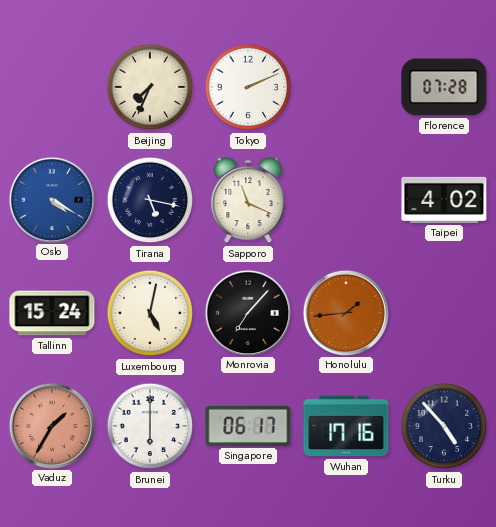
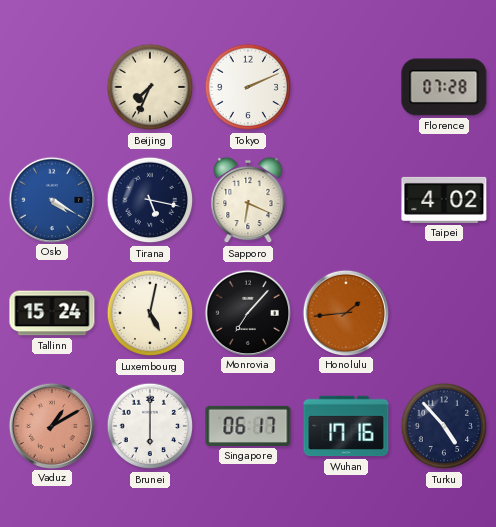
Sapporo: 11:19 -> 6:19 (248, 200)
Vaduz: 1:35 -> 1:10 (51, 425)
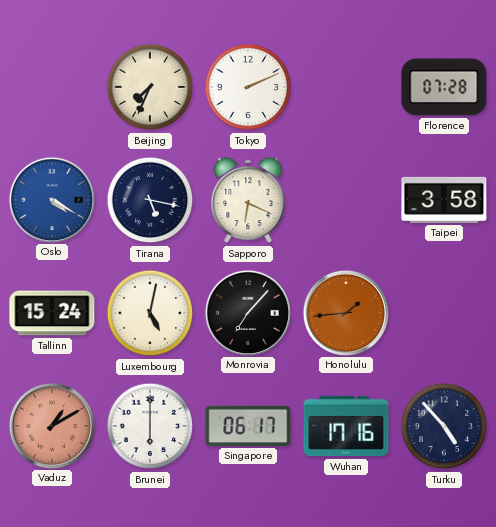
Taipei: 4:02 -> 3:58 (444, 200)
